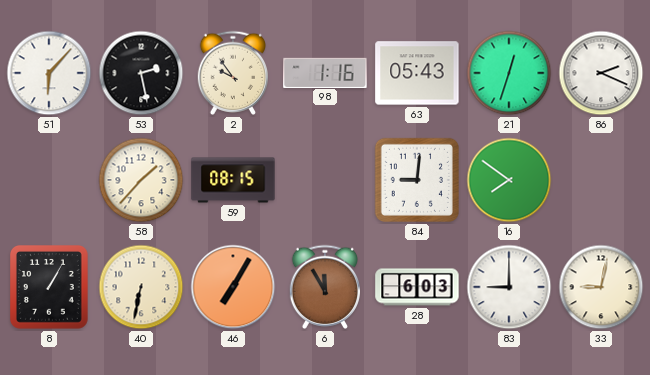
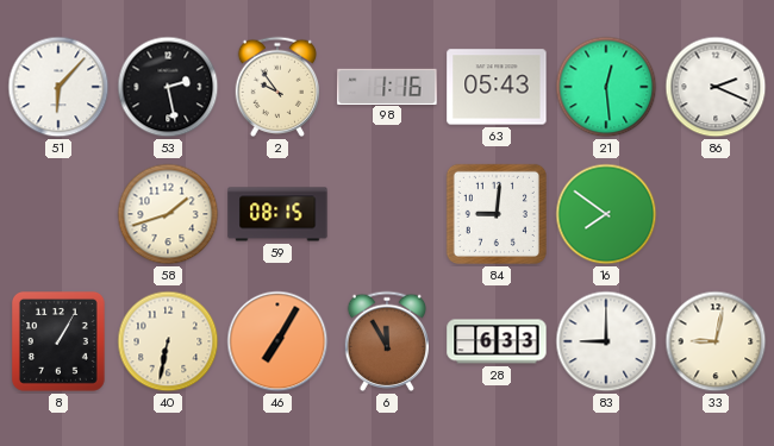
21: 12:33 -> 12:29 (606, 87)
58: 1:37 -> 1:42 (168, 214)
28: 6:03 -> 6:33 (497, 341)
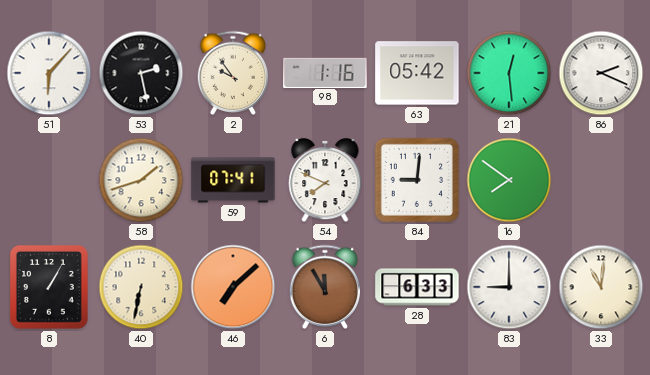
63: 05:43 -> 05:42 (417, 73)
59: 08:15 -> 07:41 (233, 180)
54: none -> 7:49 (325, 180)
46: 7:05 -> 7:08 (233, 287)
33: 9:02 -> 11:01 (601, 287)
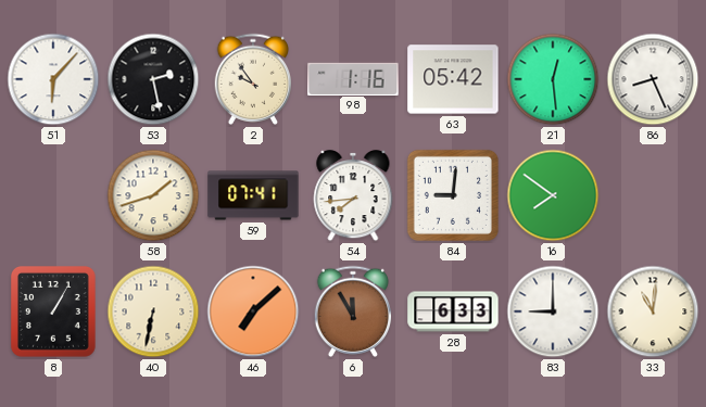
86: 2:19 -> 8:26 (653, 79)
54: 7:49 -> 7:44 (353, 195)
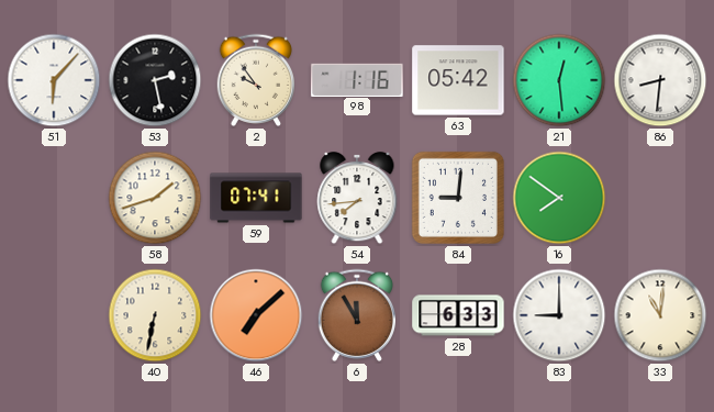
86: 8:26 -> 8:31 (660, 80)
8: 1:05 -> none (53, 313)
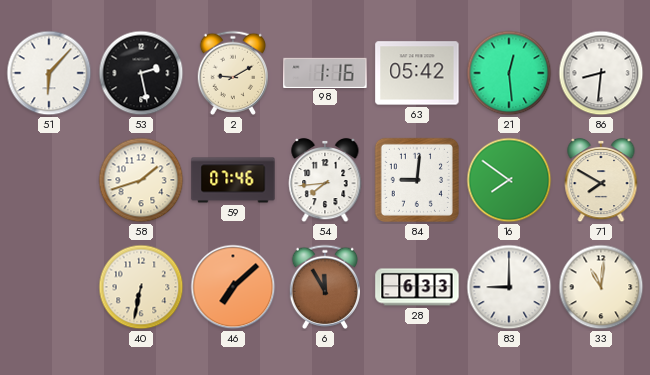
2: 9:54 -> 9:10 (232, 73)
59: 07:41 -> 07:46 (233, 180)
71: none -> 7:50 (601, 180)
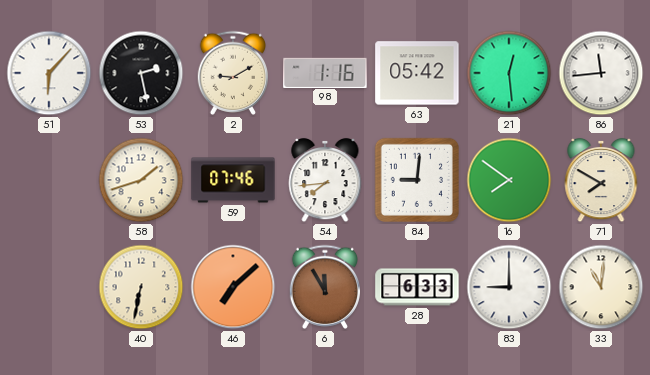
86: 8:31 -> 11:44 (601, 73)
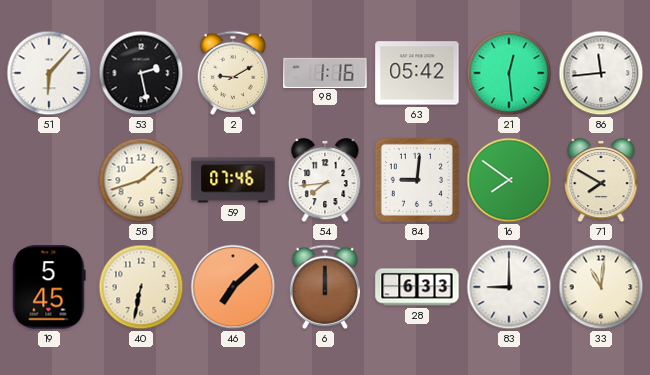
19: none -> 5:45 (49, 287)
6: 11:55 -> 12:00 (324, 287)
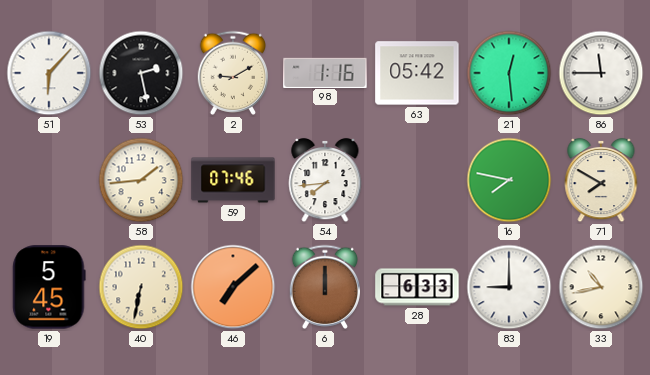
86: 11:44 -> 11:45 (601, 73)
58: 1:42 -> 1:44 (141, 180)
84: 9:01 -> none (417, 180)
16: 7:51 -> 7:47 (509, 180)
33: 11:01 -> 10:43 (601, 287)
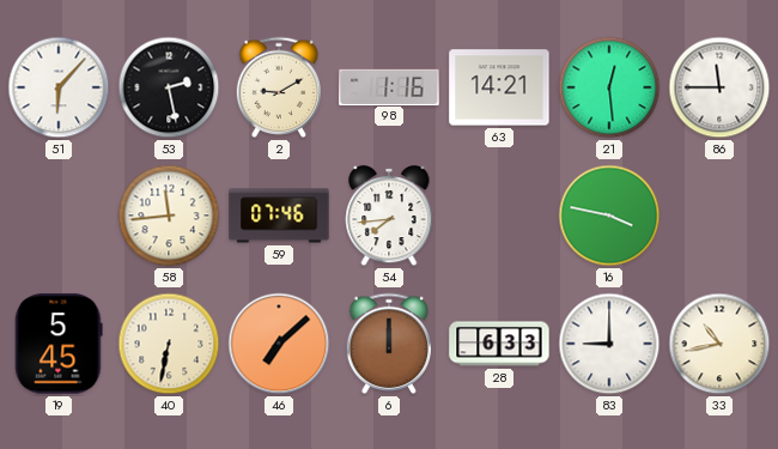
63: 05:42 -> 14:21 (499, 87)
58: 1:44 -> 11:44 (169, 216)
16: 7:47 -> 3:47 (609, 216)
71: 7:50 -> none (601, 180)
